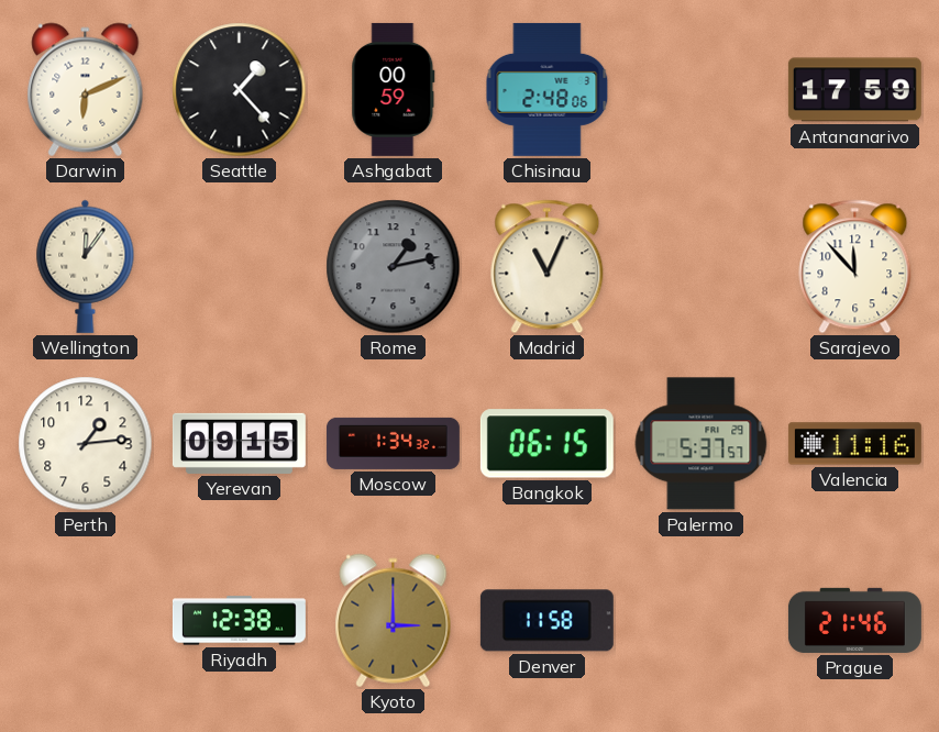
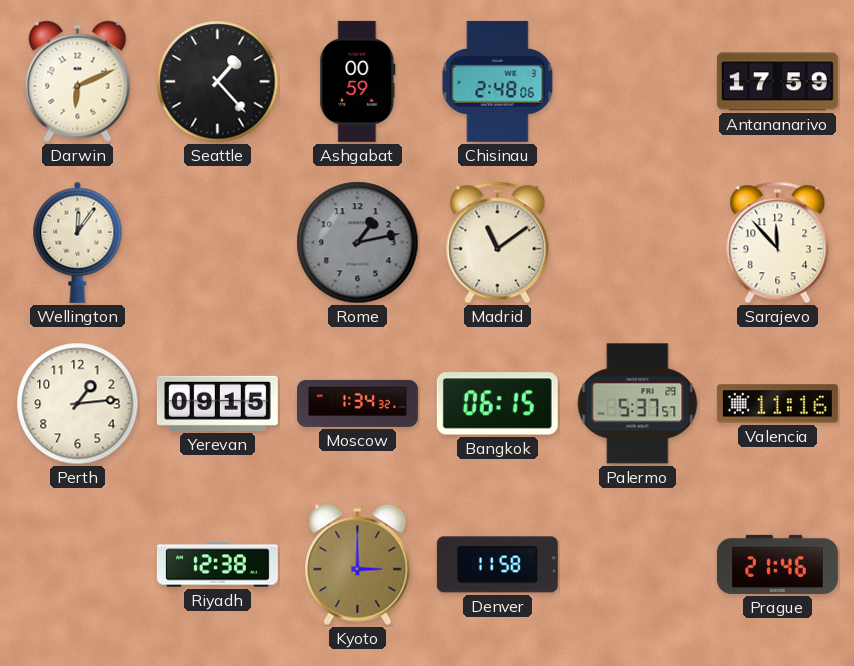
Madrid: 11:04 -> 11:09 (498, 243)
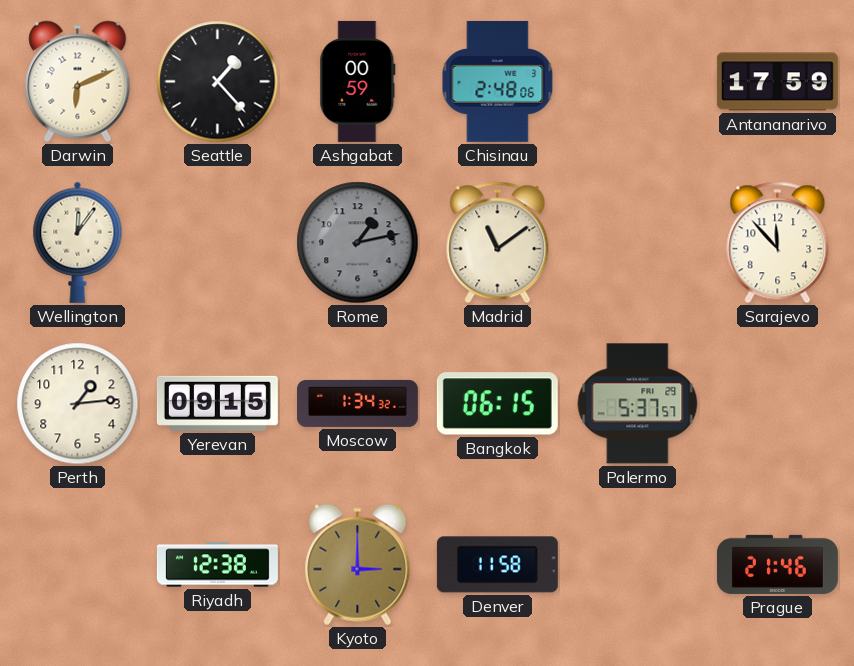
Valencia: 11:16 -> none (777, 404)
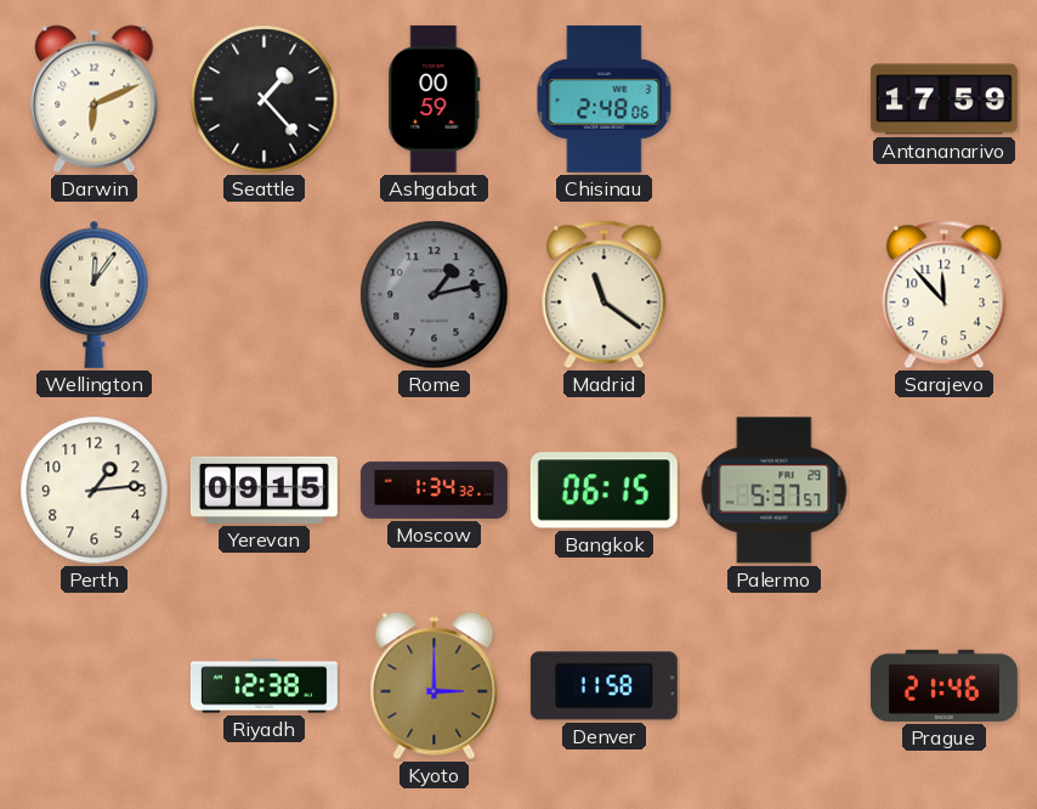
Madrid: 11:09 -> 11:21 (605, 295)
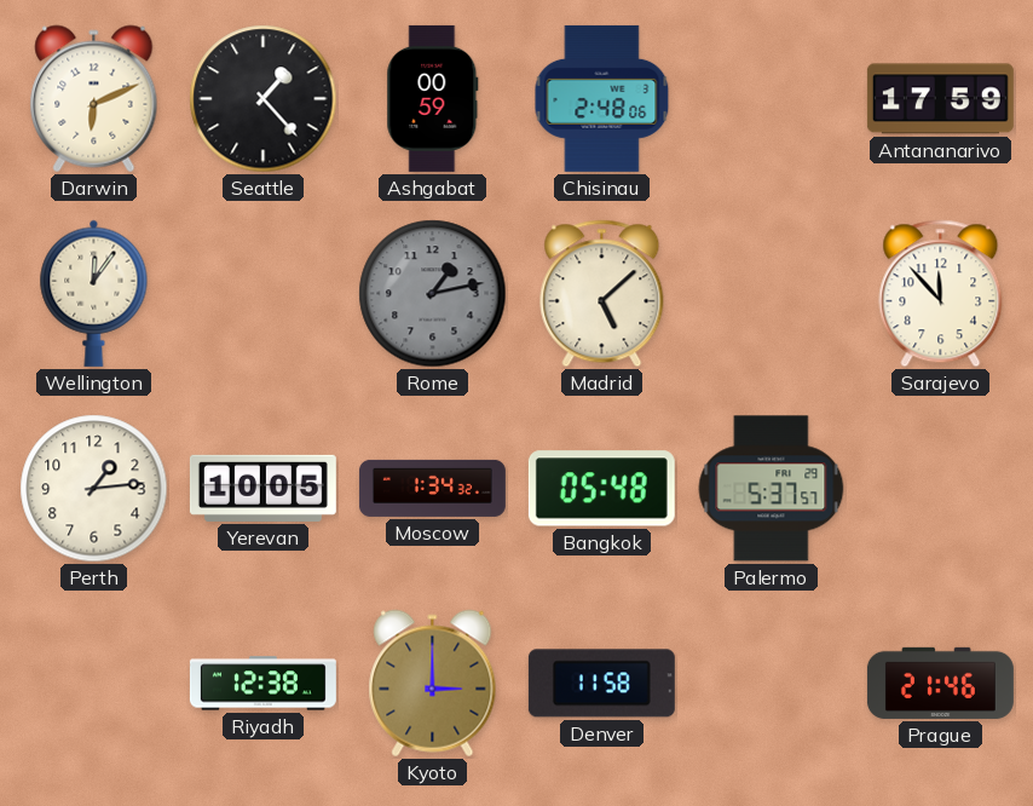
Madrid: 11:21 -> 5:08 (602, 294)
Yerevan: 09:15 -> 10:05 (262, 488)
Bangkok: 06:15 -> 05:48 (601, 489)
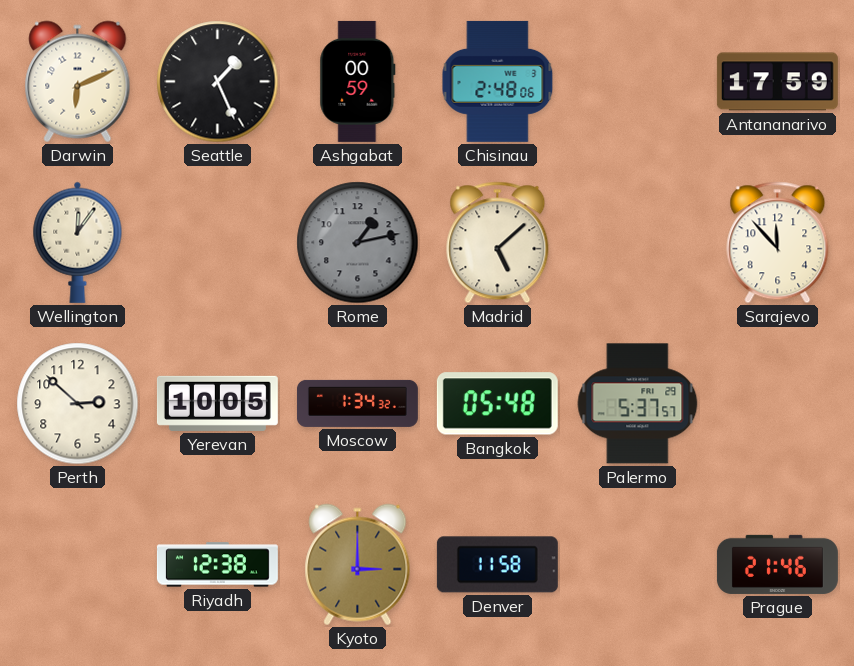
Seattle: 1:23 -> 1:26 (218, 82)
Perth: 1:14 -> 2:52 (78, 404)
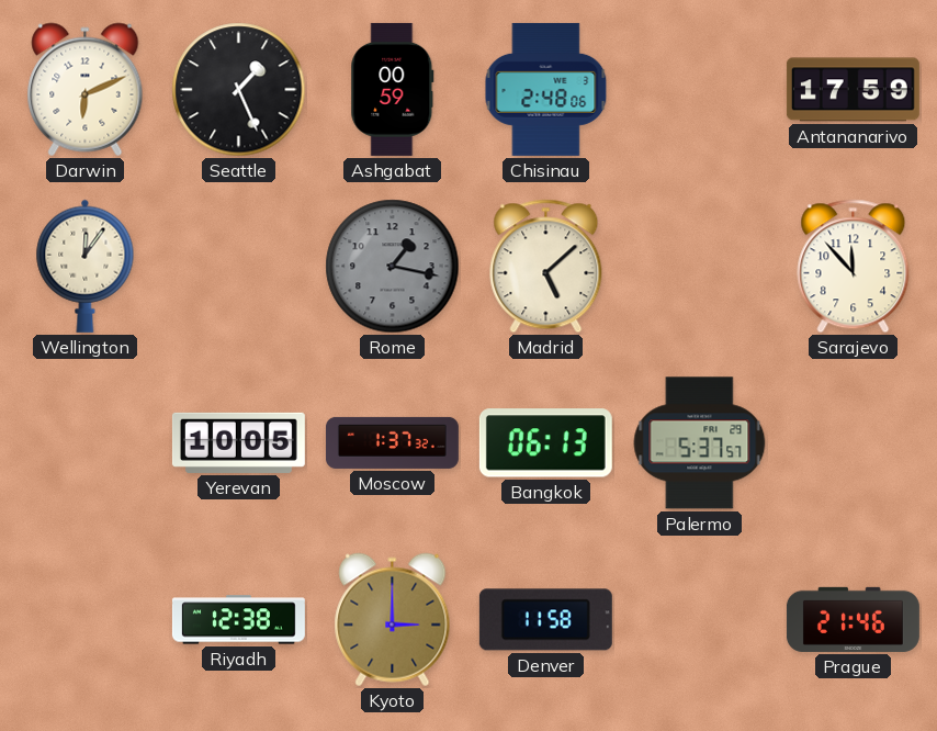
Rome: 1:13 -> 1:17 (393, 267)
Perth: 2:52 -> none (78, 404)
Moscow: 1:34 -> 1:37 (392, 442)
Bangkok: 05:48 -> 06:13 (545, 443)
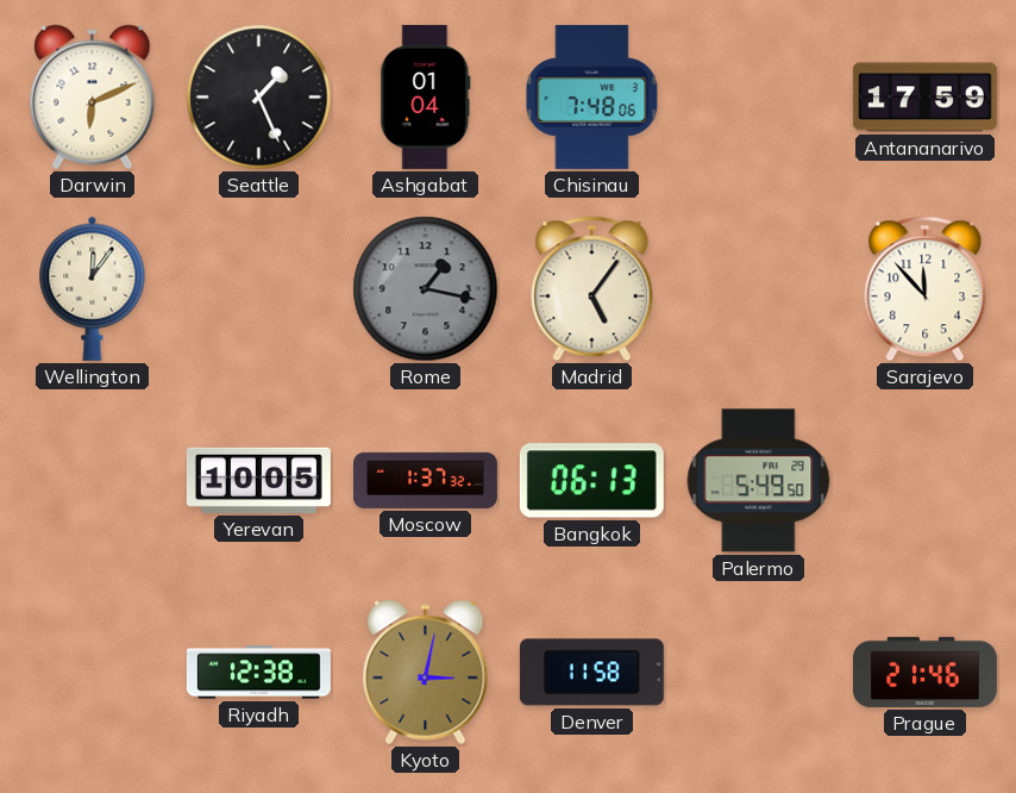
Ashgabat: 00:59 -> 01:04 (426, 96)
Chisinau: 2:48 -> 7:48 (592, 96)
Madrid: 5:08 -> 5:06 (592, 289)
Palermo: 5:37 -> 5:49 (759, 481)
Kyoto: 3:00 -> 3:02 (426, 673)
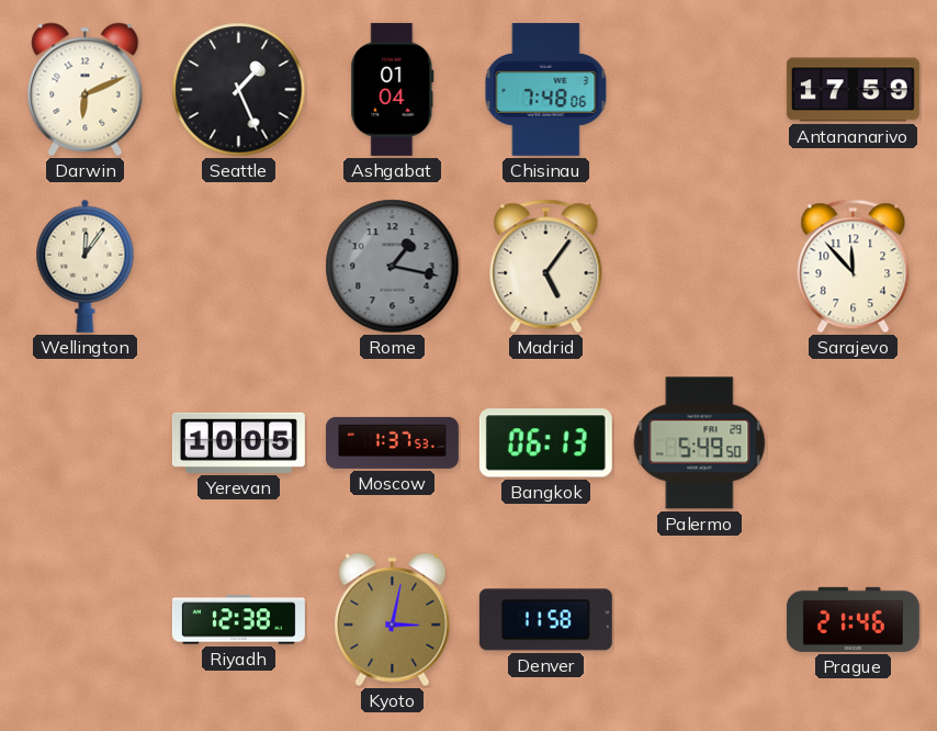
Moscow: 1:37:32 -> 1:37:53 (392, 442)
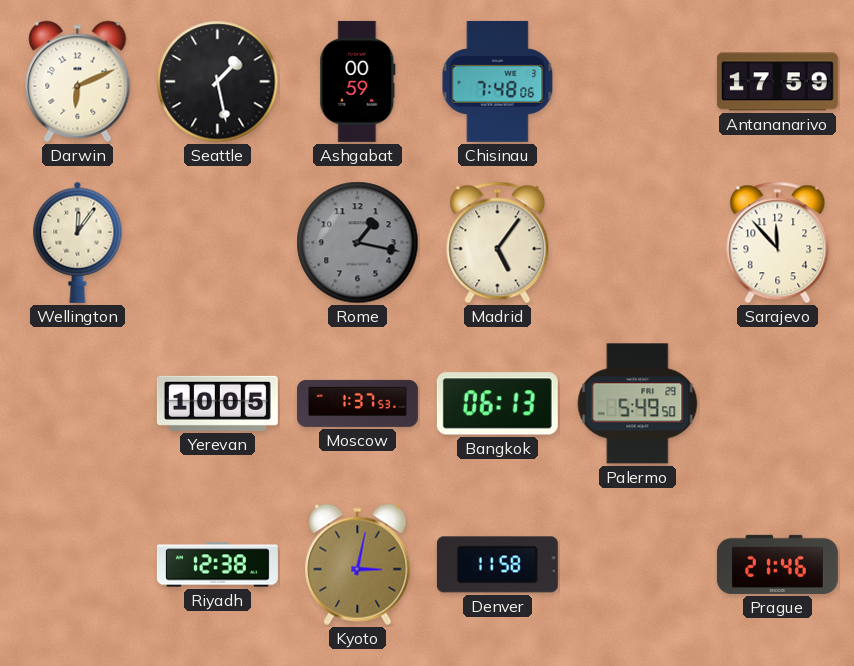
Seattle: 1:26 -> 1:28 (218, 82)
Ashgabat: 01:04 -> 00:59 (358, 81)
